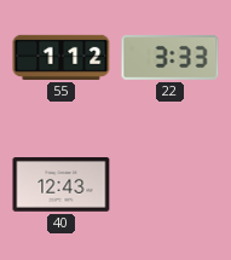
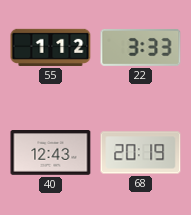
68: none -> 20:19 (141, 153)
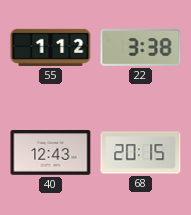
22: 3:33 -> 3:38 (141, 47)
68: 20:19 -> 20:15 (141, 153)
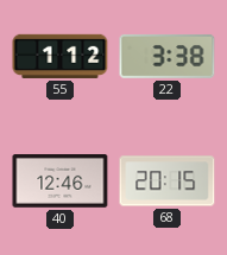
40: 12:43 -> 12:46 (61, 181)
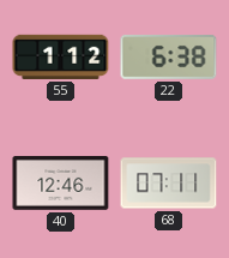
22: 3:38 -> 6:38 (169, 56)
68: 20:15 -> 07:11 (169, 184)
